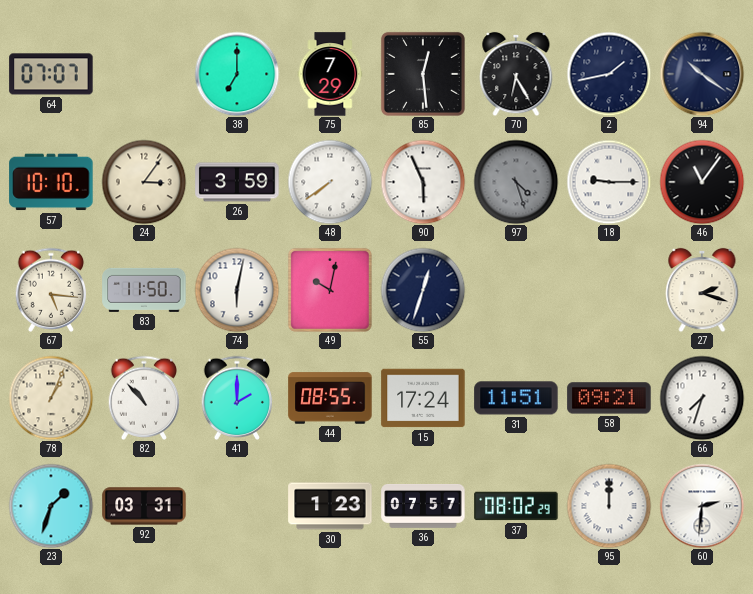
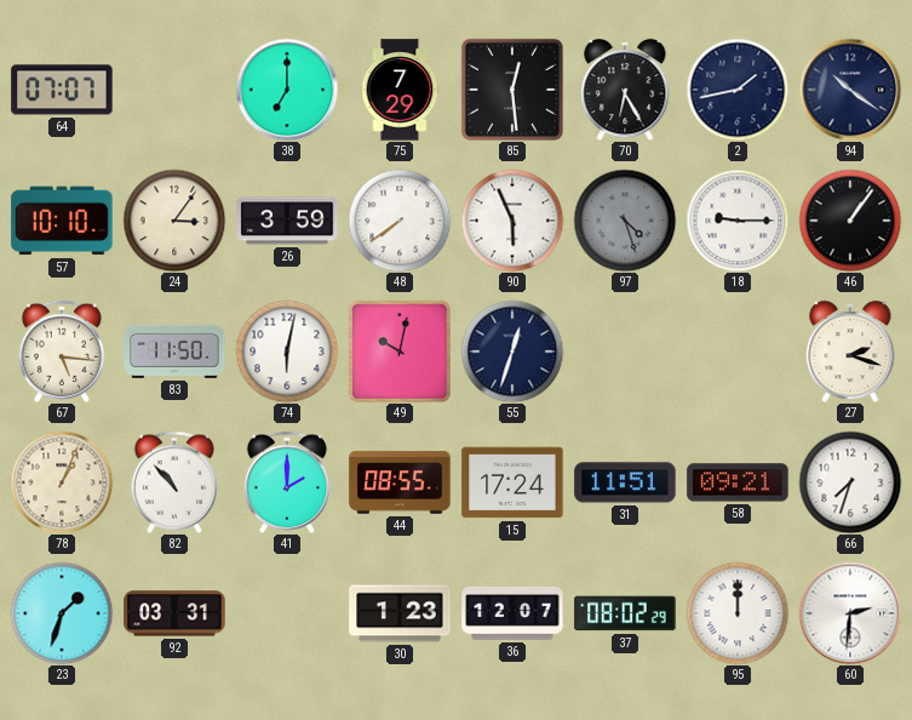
46: 11:06 -> 1:06 (850, 221)
36: 07:57 -> 12:07 (512, 615)
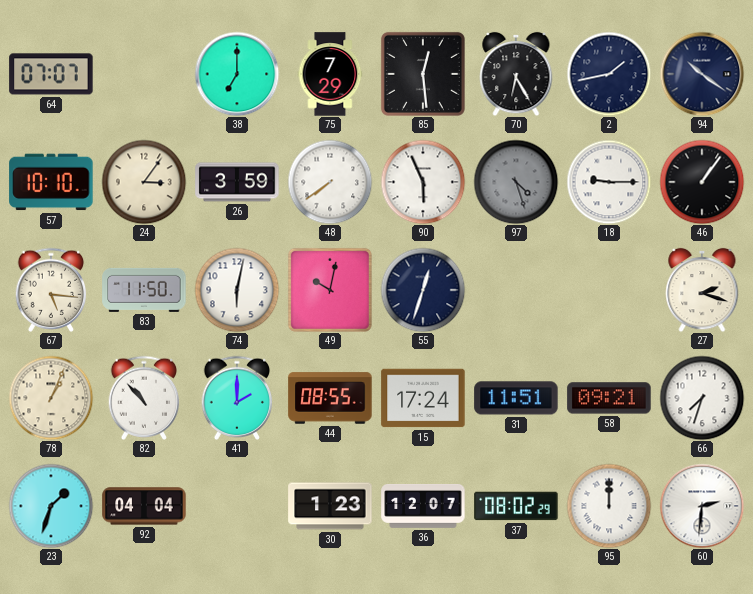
92: 03:31 -> 04:04 (144, 506)
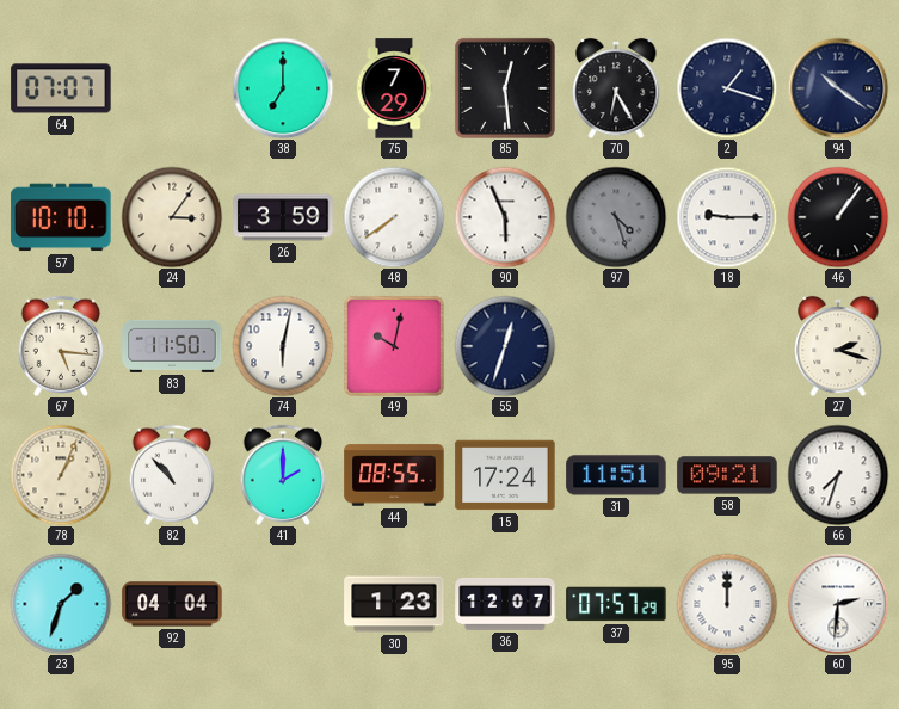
2: 1:43 -> 1:18 (727, 88)
37: 08:02 -> 07:57 (616, 604)
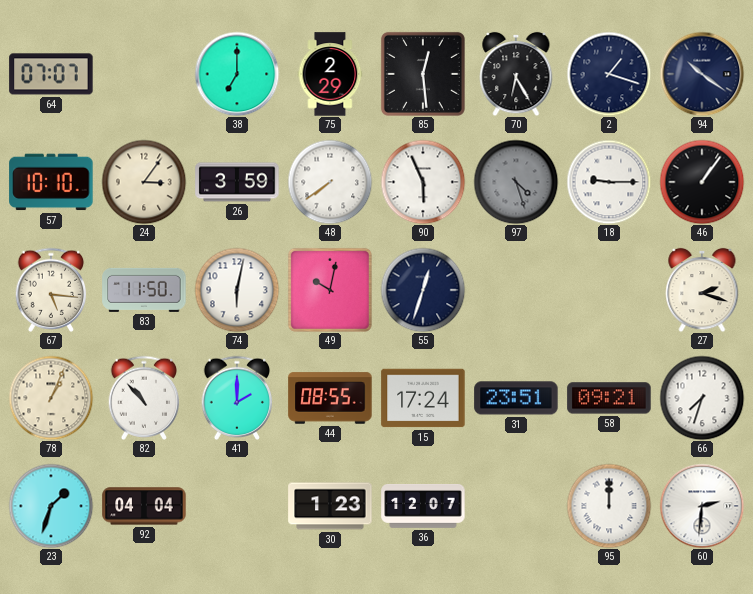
75: 7:29 -> 2:29 (330, 74)
31: 11:51 -> 23:51 (516, 398)
37: 07:57 -> none (616, 604)
